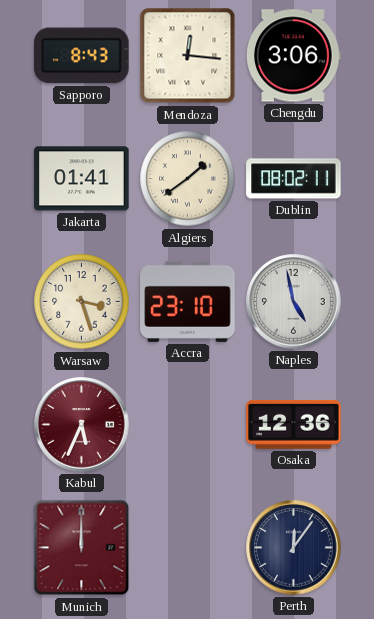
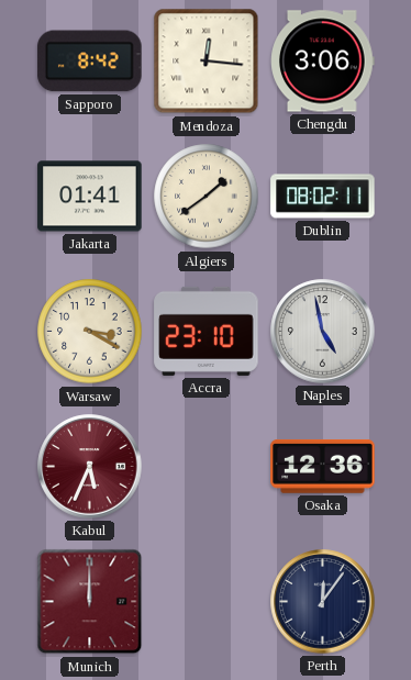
Sapporo: 8:43 -> 8:42 (90, 62)
Warsaw: 3:27 -> 3:20 (90, 332)
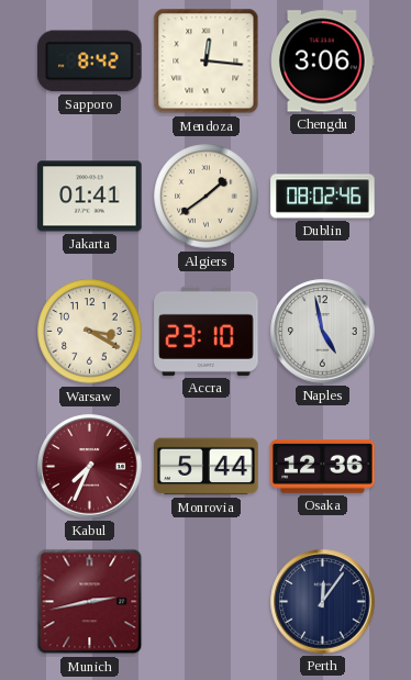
Dublin: 08:02:11 -> 08:02:46 (323, 197)
Kabul: 5:34 -> 7:34 (90, 467)
Monrovia: none -> 5:44 (207, 467)
Munich: 12:00 -> 2:43 (90, 602)
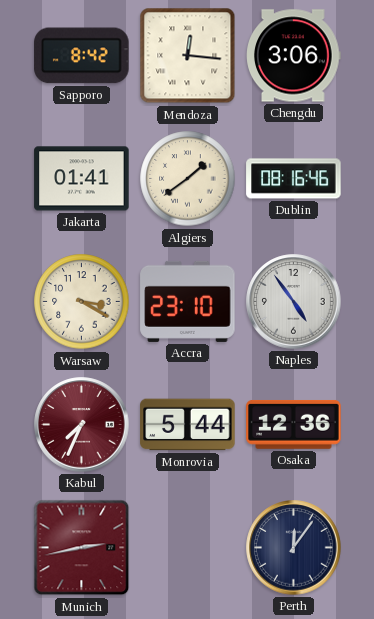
Dublin: 08:02 -> 08:16 (294, 179)
Naples: 4:58 -> 4:54 (294, 302)
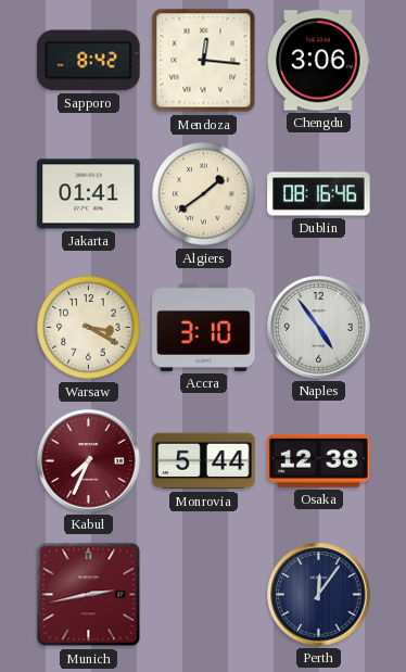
Accra: 23:10 -> 3:10 (204, 327)
Osaka: 12:36 -> 12:38 (319, 460)
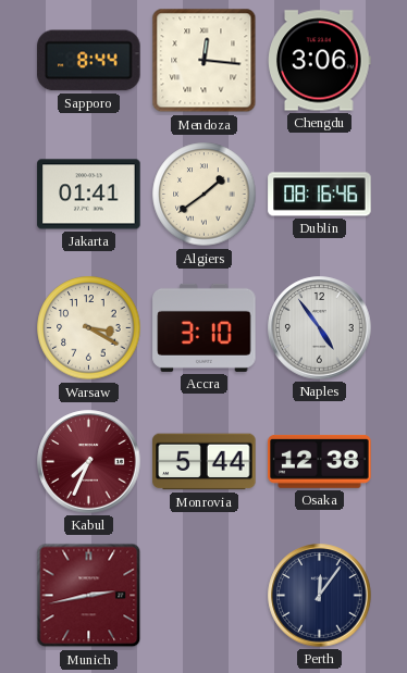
Sapporo: 8:42 -> 8:44 (89, 61)
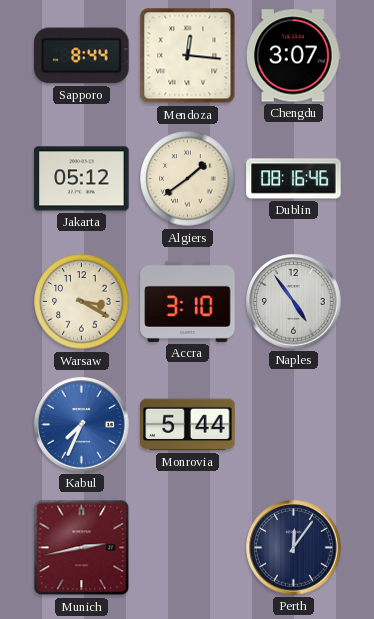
Chengdu: 3:06 -> 3:07 (294, 56)
Jakarta: 01:41 -> 05:12 (82, 179)
Kabul dial: burgundy -> blue (82, 425)
Osaka: 12:38 -> none (320, 461)
